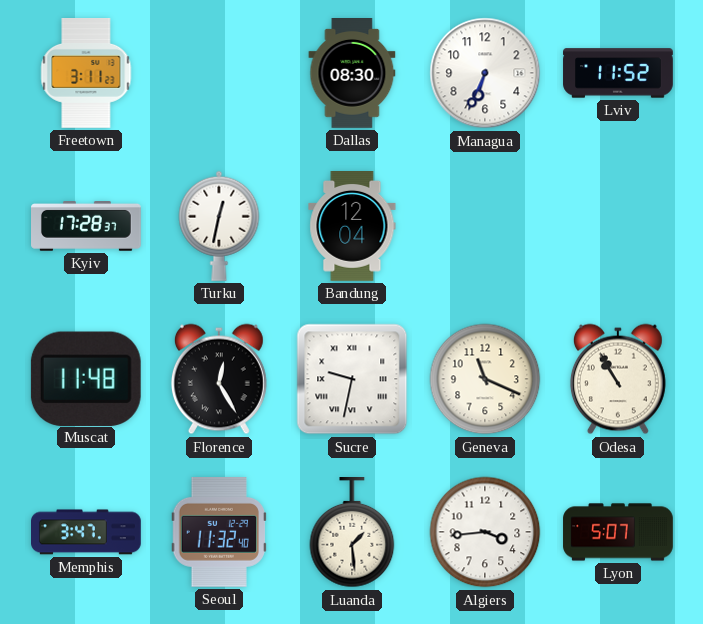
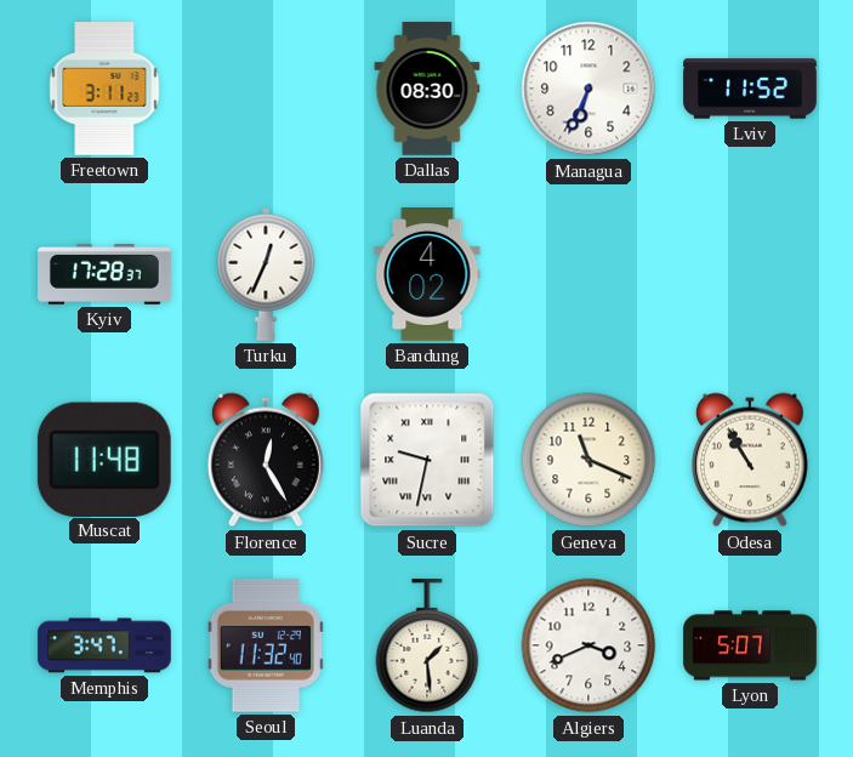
Turku: 12:32 -> 12:34 (266, 274)
Bandung: 12:04 -> 4:02 (427, 275)
Algiers: 3:44 -> 3:41 (588, 645)
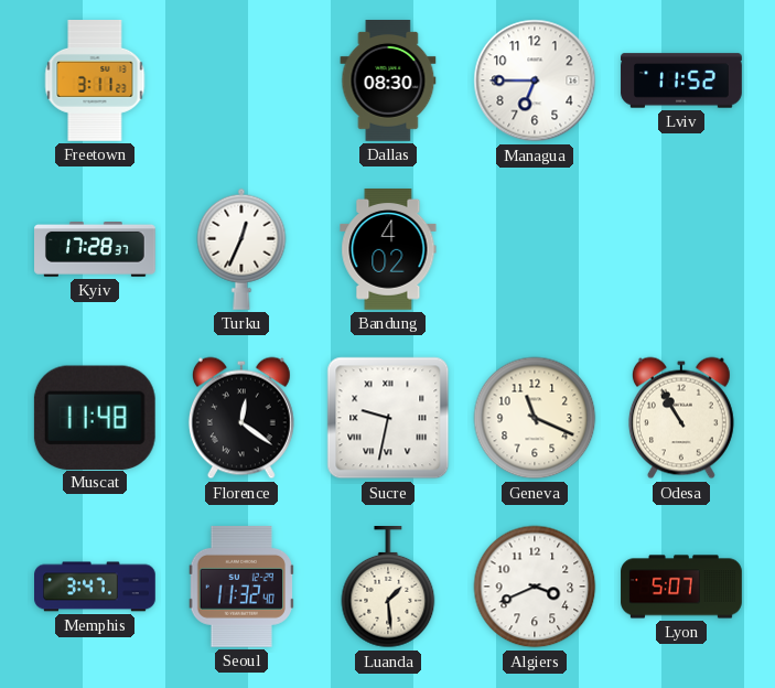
Managua: 6:34 -> 6:45 (535, 80)
Florence: 12:25 -> 12:21 (241, 418)
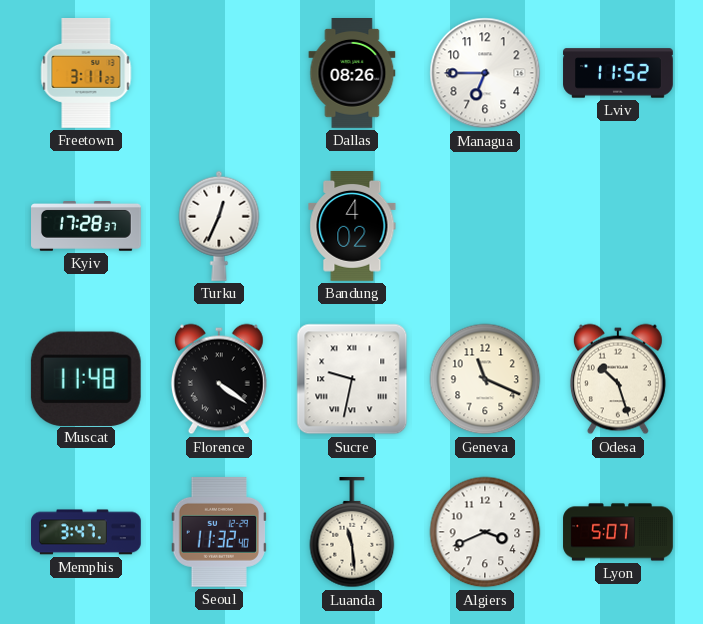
Dallas: 08:30 -> 08:26 (352, 74)
Florence: 12:21 -> 4:21 (219, 379)
Odesa: 10:55 -> 10:27 (618, 379)
Luanda: 1:29 -> 11:29 (352, 533)
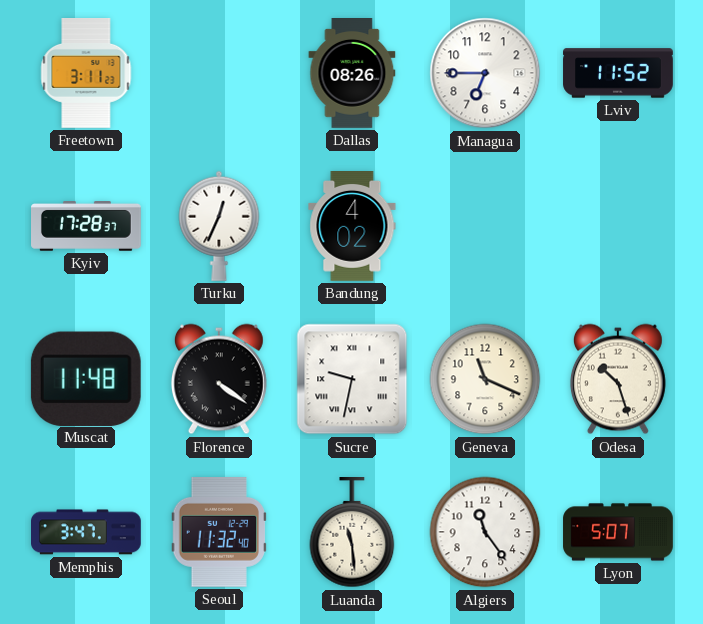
Algiers: 3:41 -> 11:24 (485, 532)
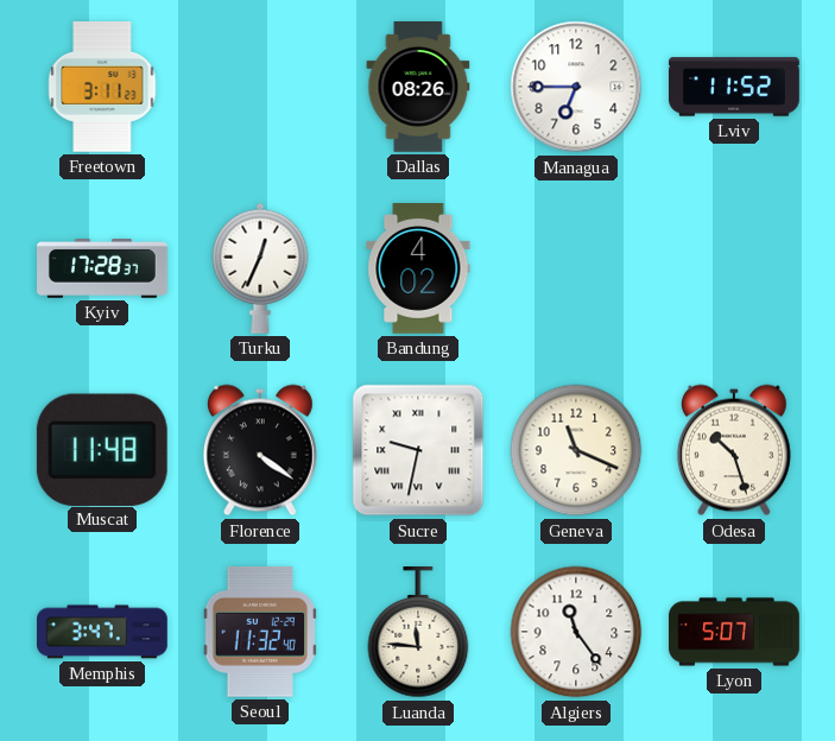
Luanda: 11:29 -> 11:46 (418, 633)
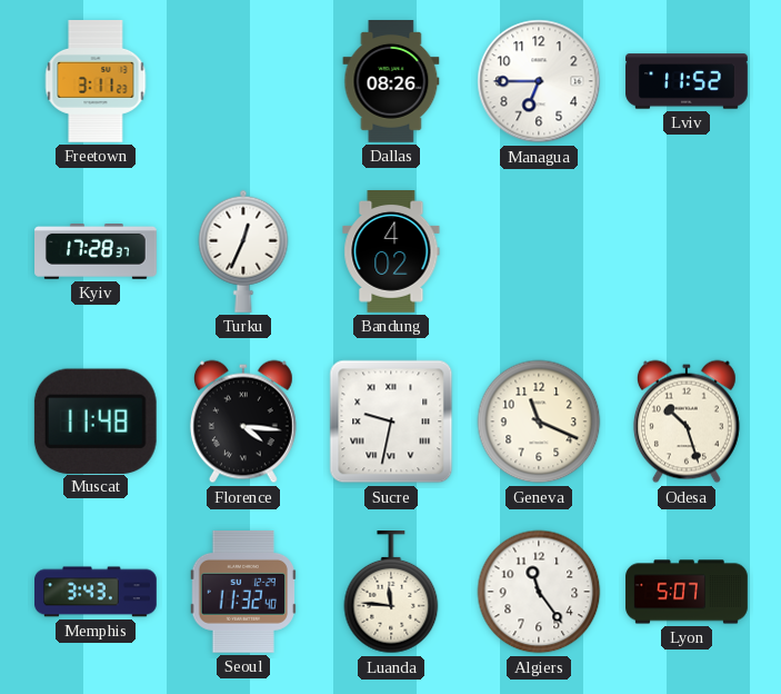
Florence: 4:21 -> 4:16 (243, 422)
Memphis: 3:47 -> 3:43 (97, 592)
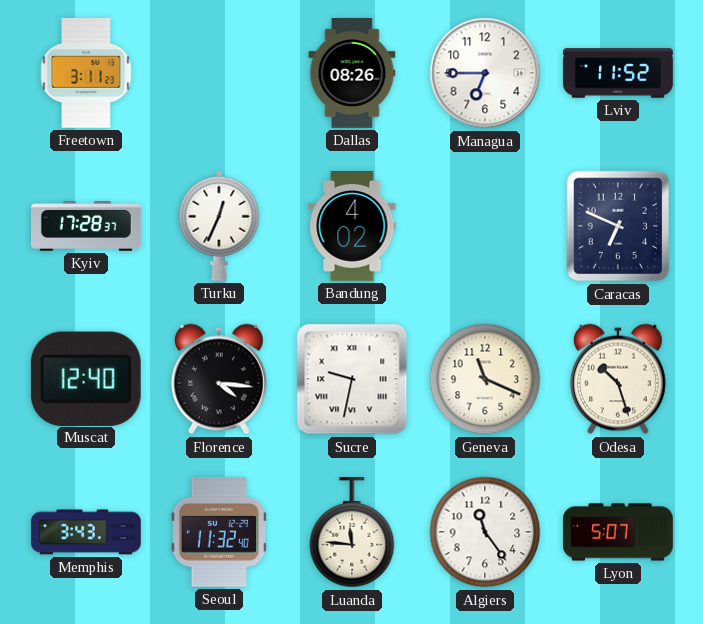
Caracas: none -> 6:49 (618, 226)
Muscat: 11:48 -> 12:40 (86, 378)
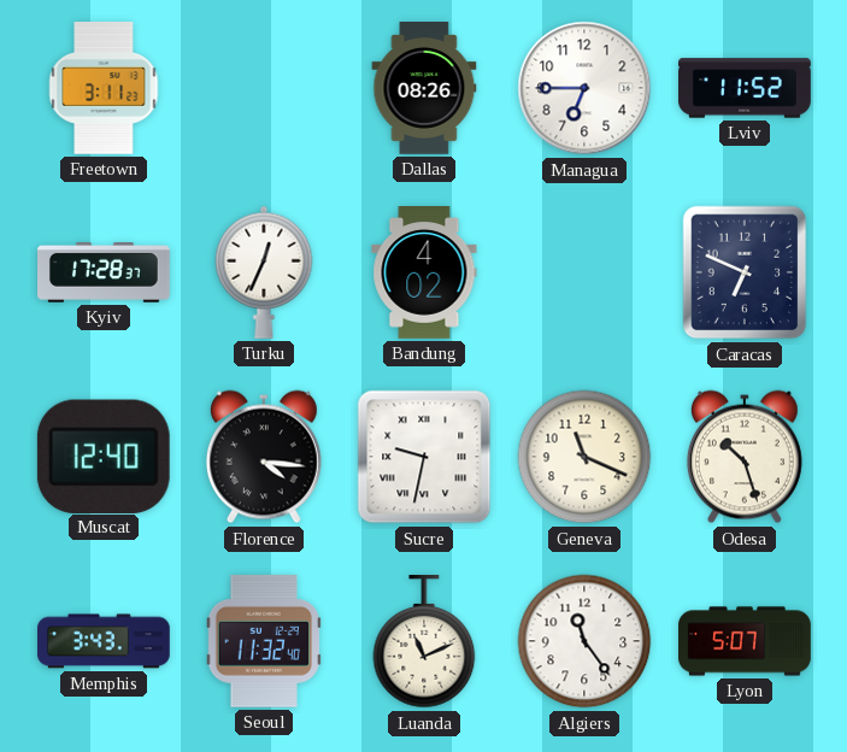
Luanda: 11:46 -> 11:11 (424, 642)
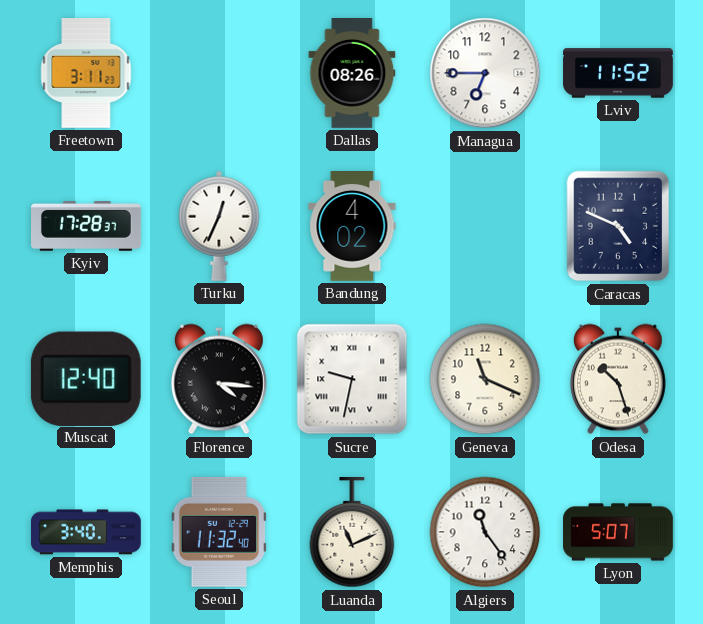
Caracas: 6:49 -> 4:49 (618, 226)
Memphis: 3:43 -> 3:40 (87, 532)
